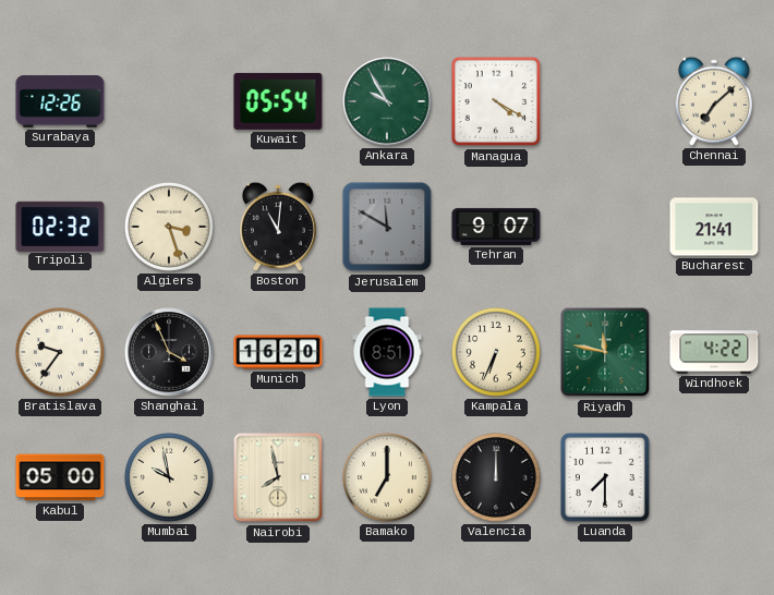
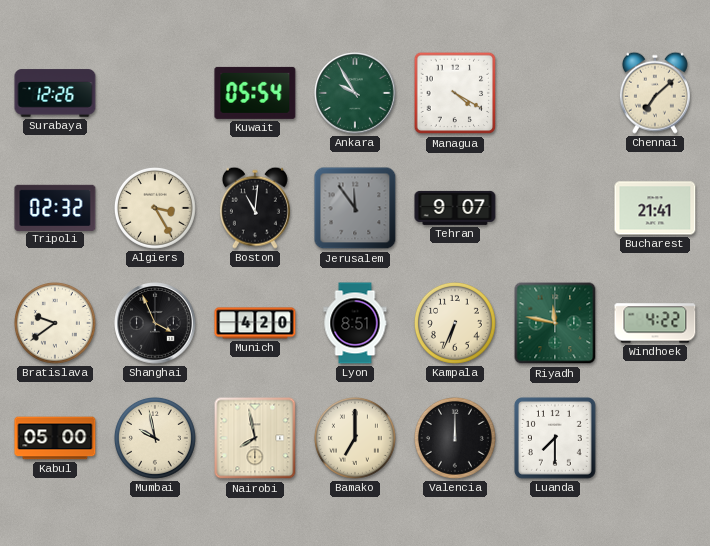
Algiers: 3:27 -> 3:25 (155, 208)
Jerusalem: 11:50 -> 11:54 (355, 208)
Bratislava: 9:36 -> 9:39 (55, 323)
Munich: 16:20 -> 4:20 (255, 323)
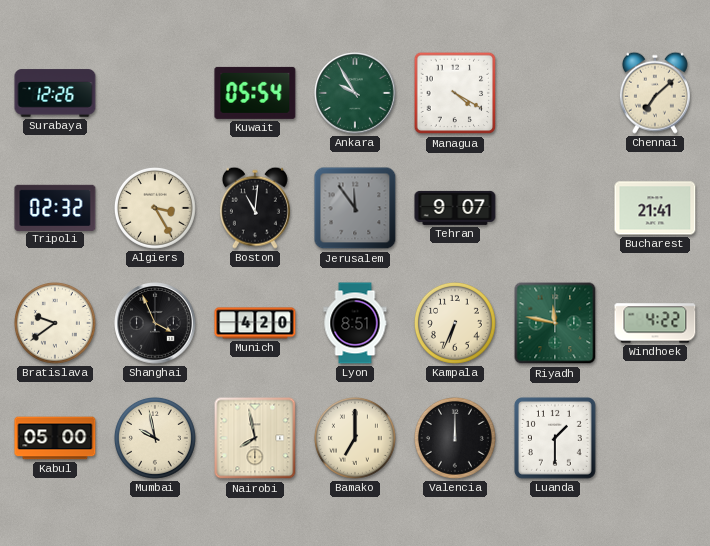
Luanda: 7:30 -> 1:30 (555, 438)
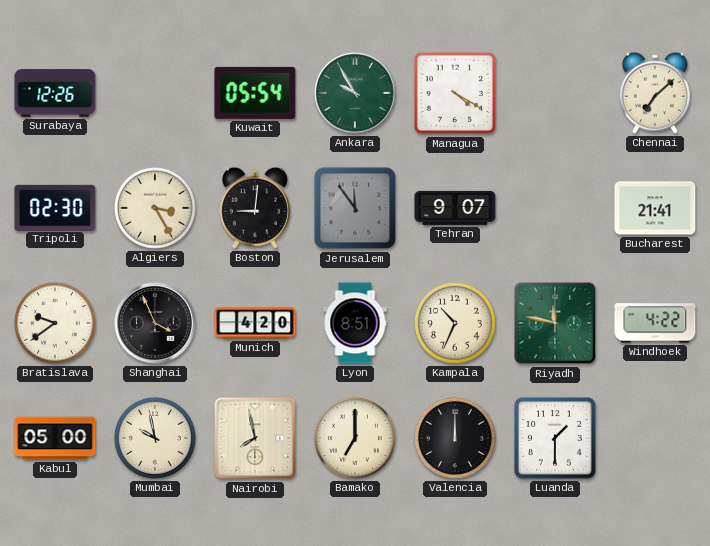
Tripoli: 02:32 -> 02:30 (55, 207)
Boston: 11:01 -> 9:01 (255, 208)
Kampala: 6:34 -> 10:34 (455, 323)
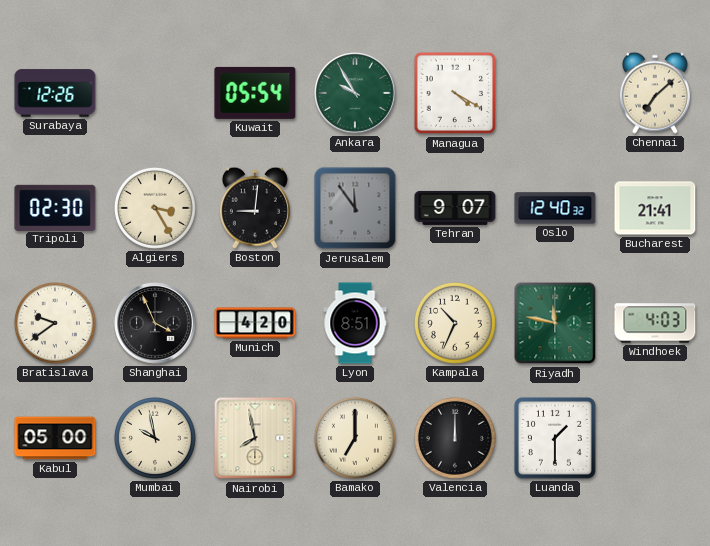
Oslo: none -> 12:40 (555, 208)
Windhoek: 4:22 -> 4:03 (655, 323)
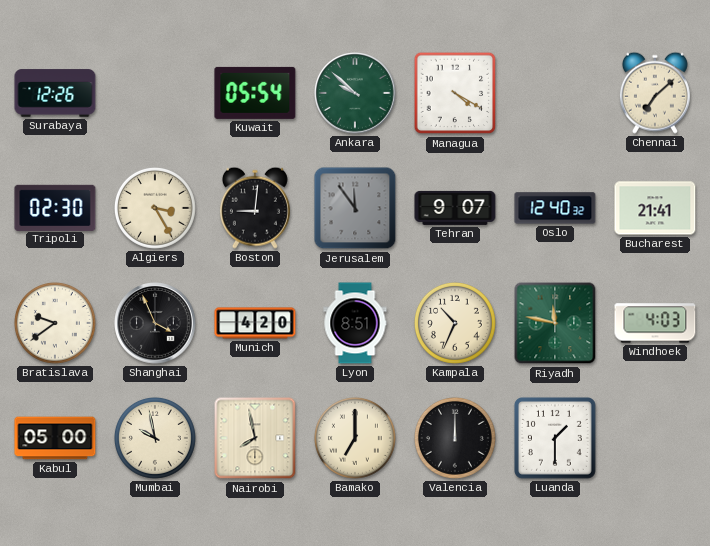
Ankara: 9:55 -> 9:52 (355, 93)
